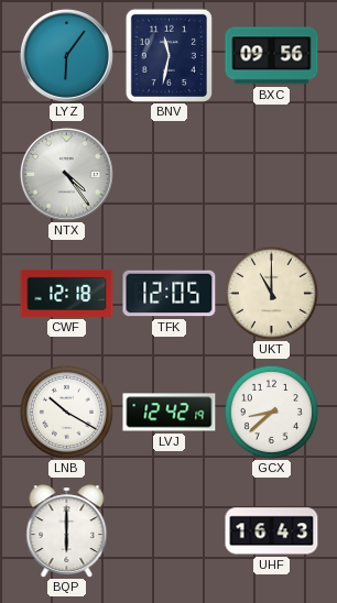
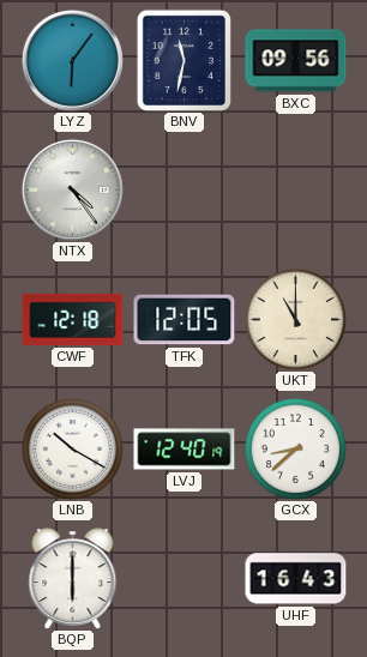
LVJ: 12:42 -> 12:40 (185, 450)
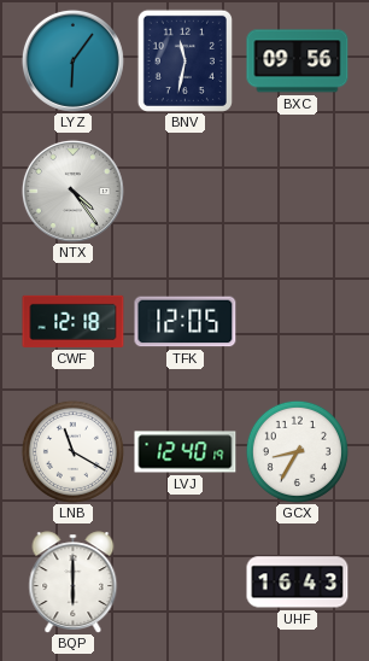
UKT: 11:00 -> none (295, 319)
LNB: 10:20 -> 11:20 (72, 451)
GCX: 8:38 -> 8:35 (297, 451)
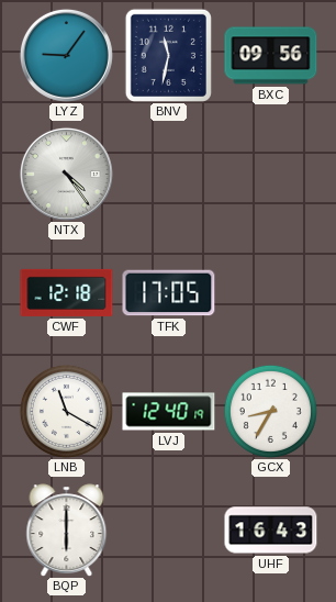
LYZ: 6:06 -> 9:06 (66, 55)
TFK: 12:05 -> 17:05 (169, 293)
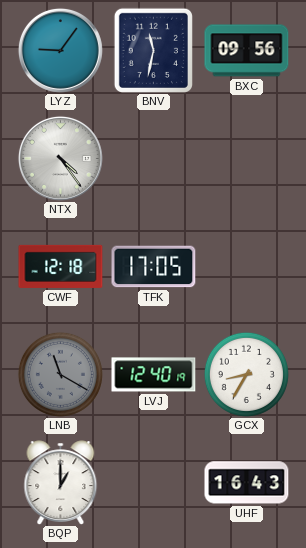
LNB dial: white -> grey (60, 374)
BQP: 6:00 -> 1:00 (61, 483)
